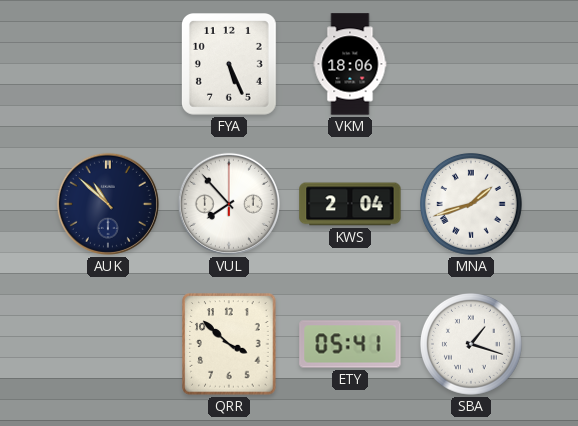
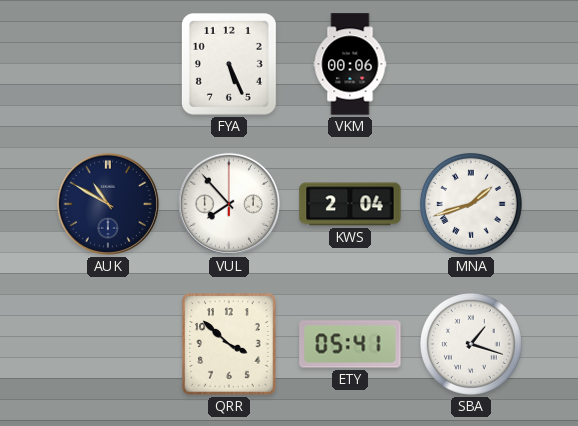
VKM: 18:06 -> 00:06 (350, 64)
AUK: 10:52 -> 10:50 (108, 204)
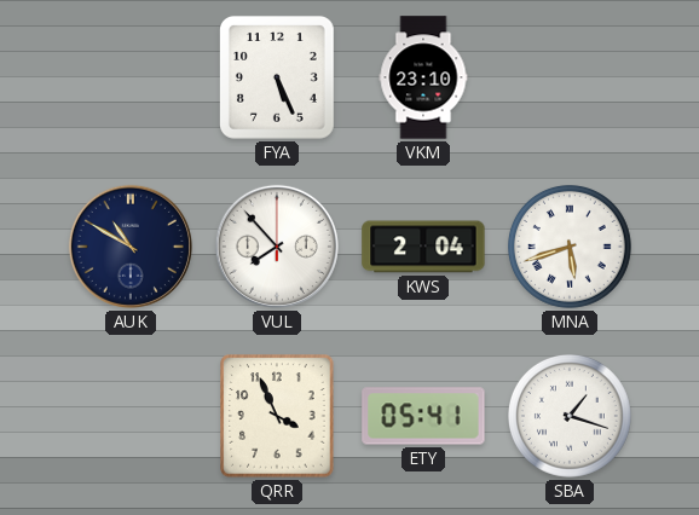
VKM: 00:06 -> 23:10 (423, 77)
MNA: 1:42 -> 5:42 (571, 248)
QRR: 3:52 -> 3:56 (277, 416)
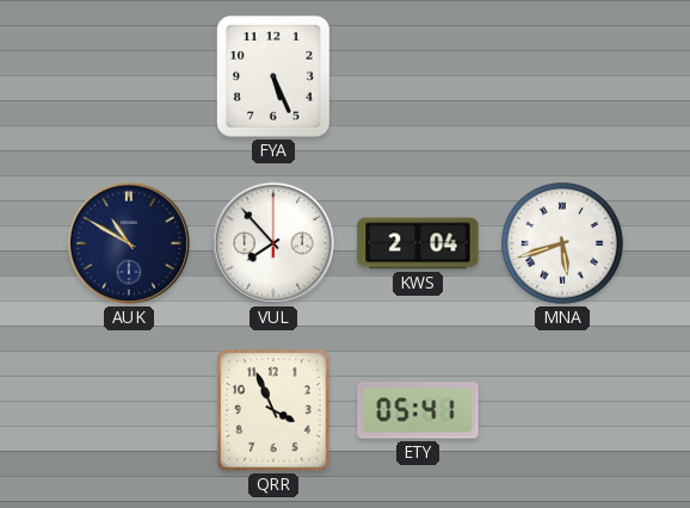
VKM: 23:10 -> none (423, 77)
SBA: 1:18 -> none (571, 417)
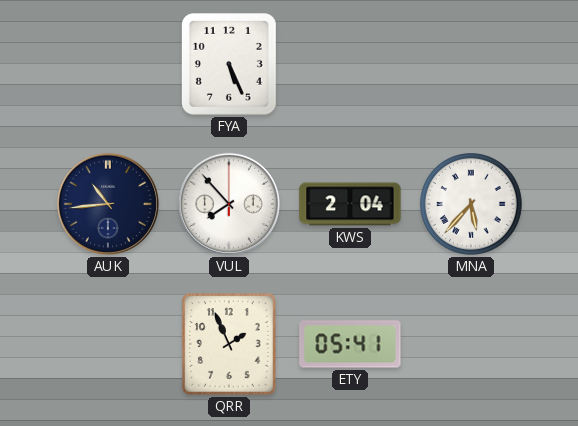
AUK: 10:50 -> 10:44 (108, 204)
MNA: 5:42 -> 5:37 (472, 205)
QRR: 3:56 -> 1:56 (229, 344)
